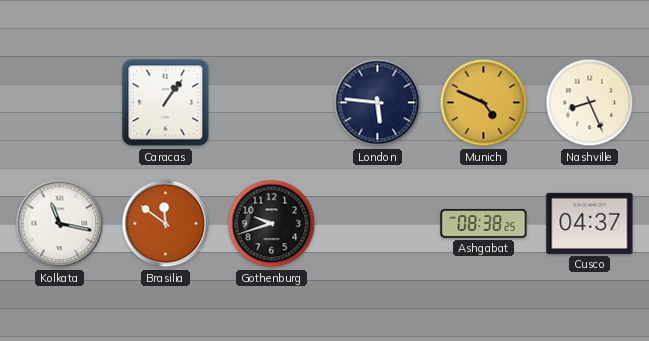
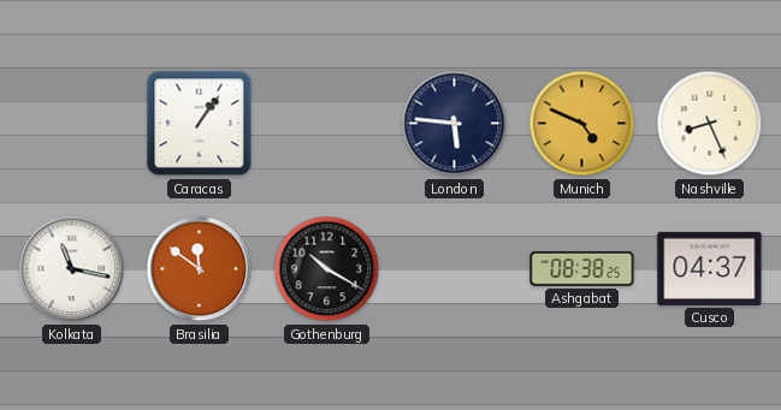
Gothenburg: 9:42 -> 10:20 (327, 269)
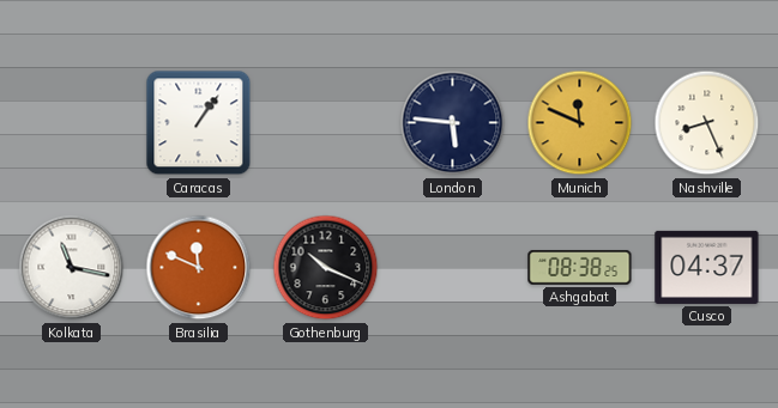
Munich: 4:49 -> 11:49 (580, 123)
Brasilia: 11:51 -> 11:49 (199, 268)
Gothenburg: 10:20 -> 10:19 (326, 268)
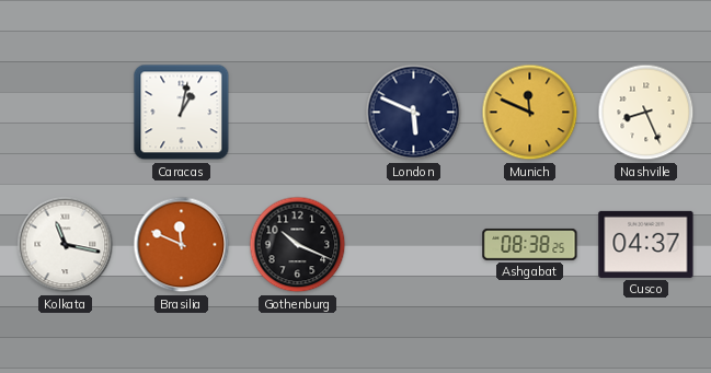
Caracas: 1:06 -> 1:02 (182, 113)
London: 5:46 -> 5:49 (414, 113)
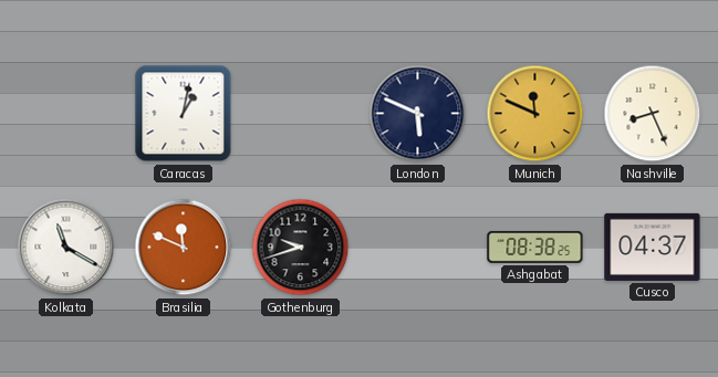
Kolkata: 11:17 -> 11:20 (66, 248)
Gothenburg: 10:19 -> 9:42 (301, 248)
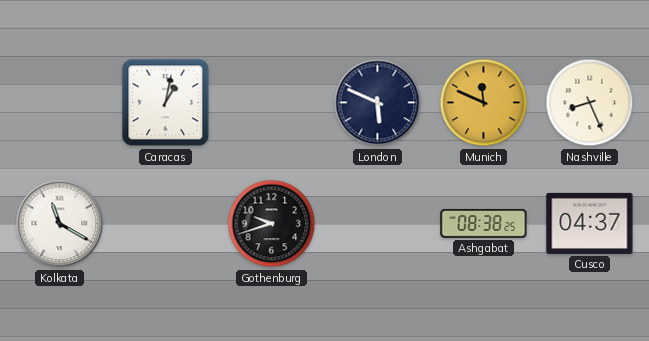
Brasilia: 11:49 -> none (184, 248)
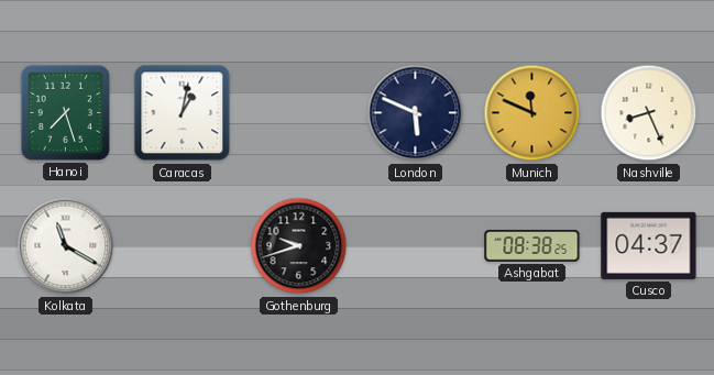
Hanoi: none -> 7:27 (65, 112)
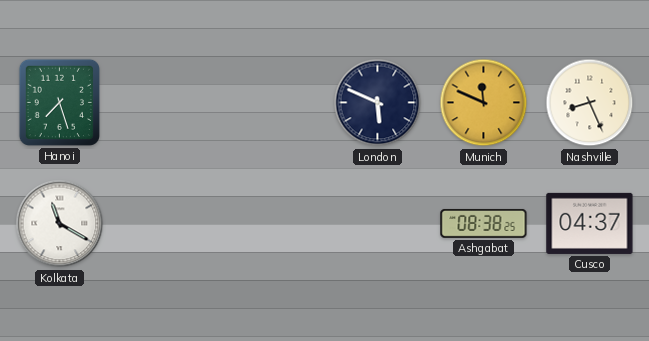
Caracas: 1:02 -> none (183, 113)
Gothenburg: 9:42 -> none (299, 246)
